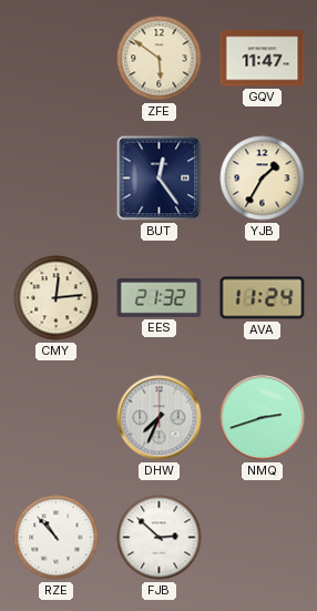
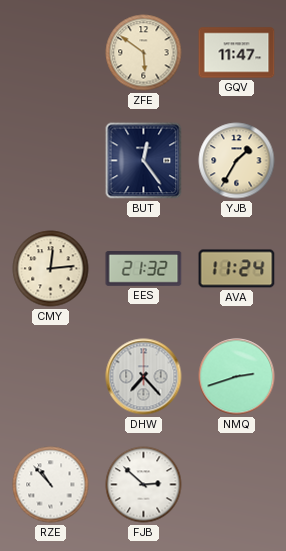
DHW: 7:34 -> 7:23 (144, 377)
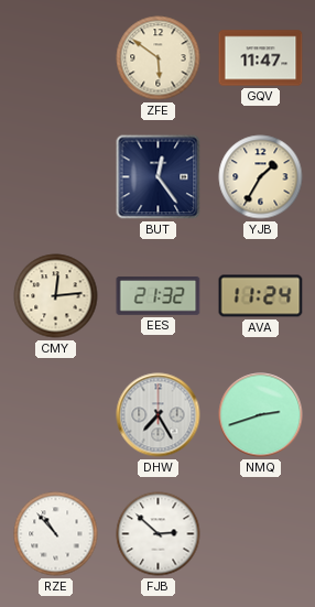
DHW: 7:23 -> 7:25 (159, 415)
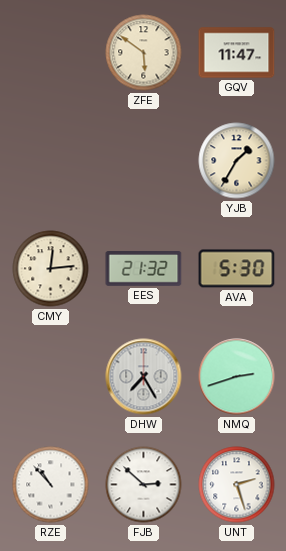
BUT: 12:24 -> none (159, 177)
AVA: 11:24 -> 5:30 (237, 269)
UNT: none -> 2:27 (237, 485)
